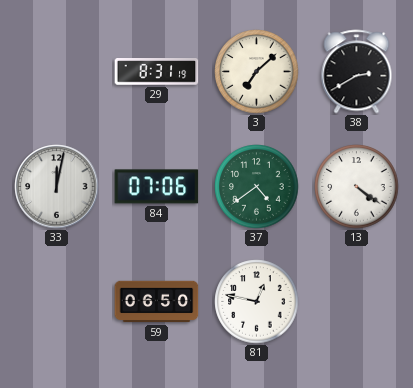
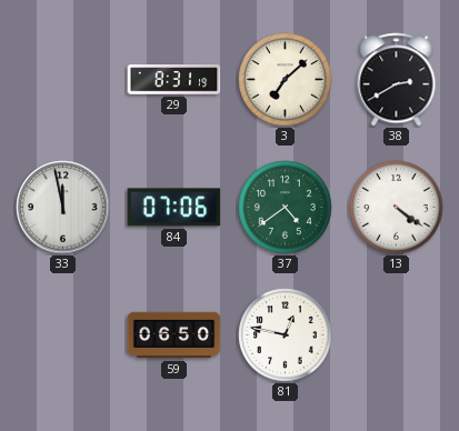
33: 12:02 -> 11:58 (63, 208)
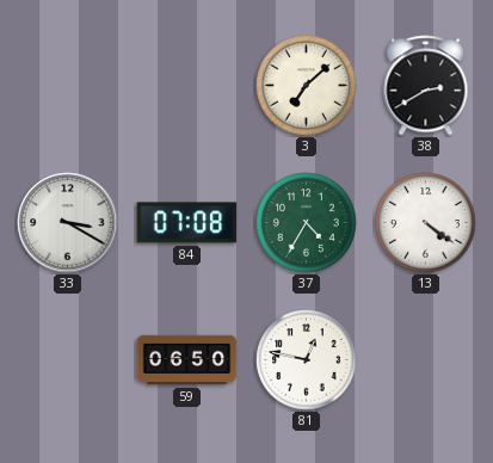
29: 8:31 -> none (174, 80)
33: 11:58 -> 3:20 (68, 223)
84: 07:06 -> 07:08 (187, 223)
37: 4:39 -> 4:35 (307, 223)
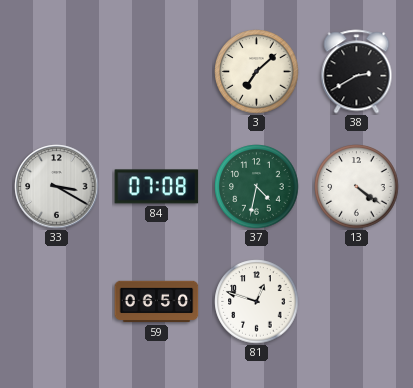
37: 4:35 -> 4:32 (257, 187)
81: 12:47 -> 12:48 (257, 302)
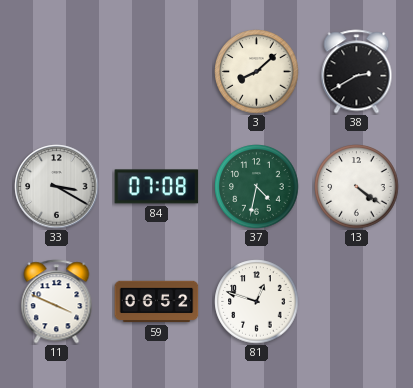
3: 7:08 -> 8:08 (257, 72)
11: none -> 3:49 (57, 302)
59: 06:50 -> 06:52 (157, 302)
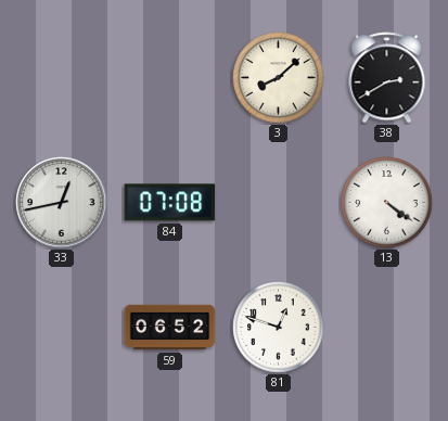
33: 3:20 -> 12:43 (62, 203)
37: 4:32 -> none (257, 187)
11: 3:49 -> none (57, 302)
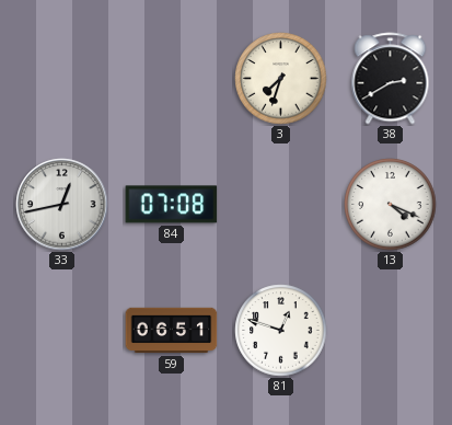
3: 8:08 -> 7:33 (281, 79)
13: 4:21 -> 4:19 (391, 205)
59: 06:52 -> 06:51 (172, 331)
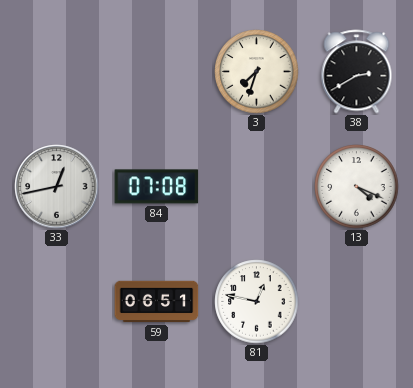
81: 12:48 -> 12:47 (257, 302)
